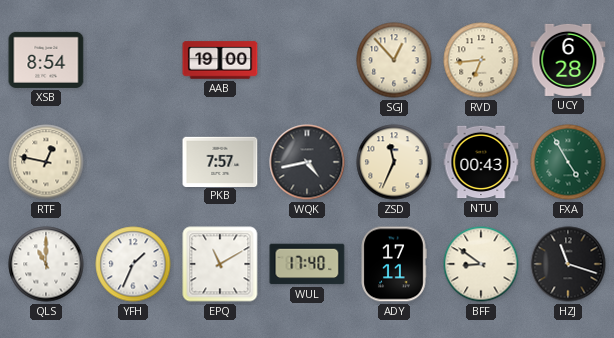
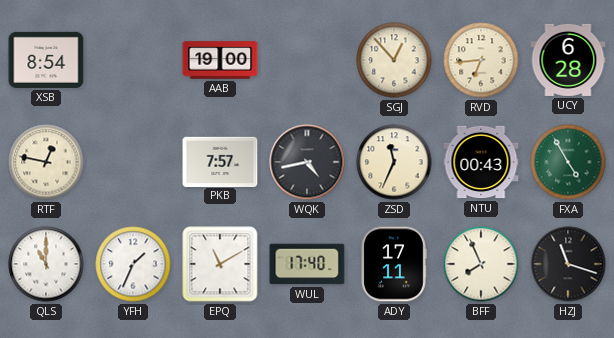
BFF: 8:51 -> 7:56 (481, 264)
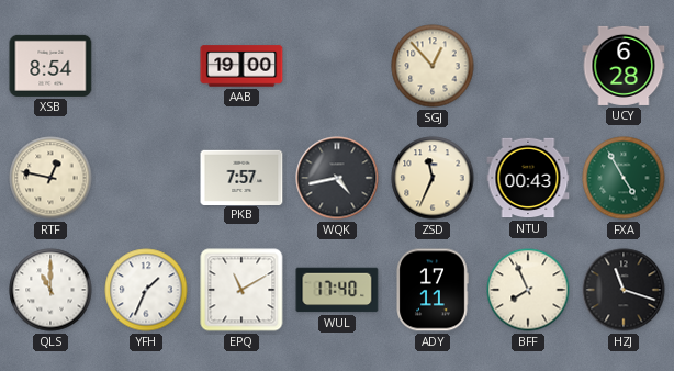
RVD: 6:44 -> none (481, 60)
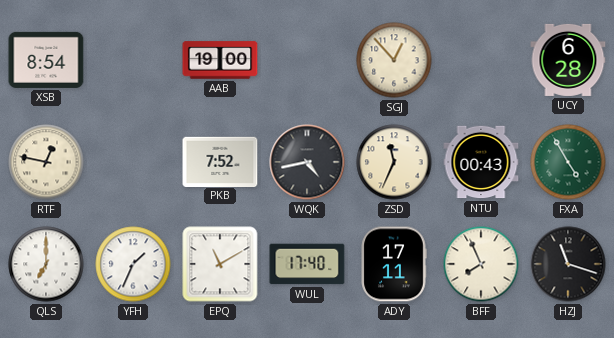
PKB: 7:57 -> 7:52 (220, 161)
QLS: 11:00 -> 7:00 (46, 264)
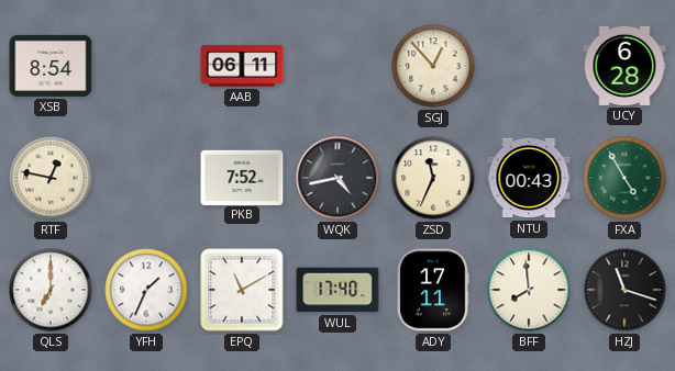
AAB: 19:00 -> 06:11 (242, 66)
BFF: 7:56 -> 7:59 (529, 290)
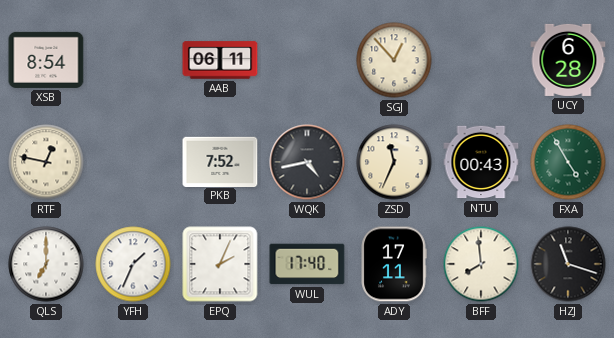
EPQ: 11:10 -> 2:04 (220, 264)
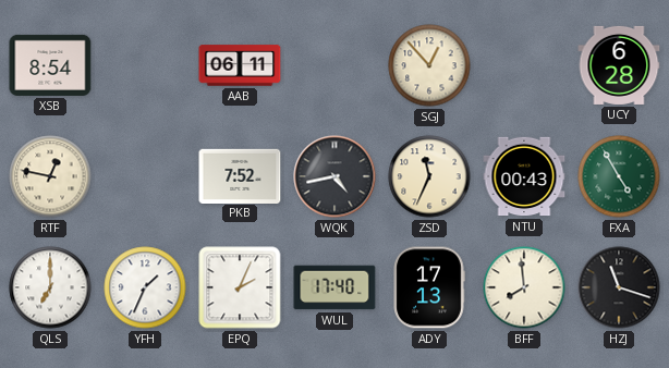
ADY: 17:11 -> 17:13 (429, 287)
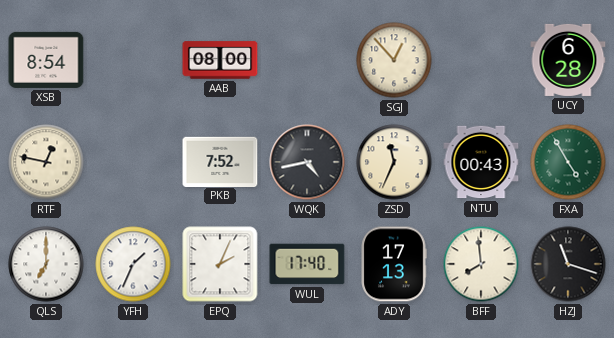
AAB: 06:11 -> 08:00 (220, 60)
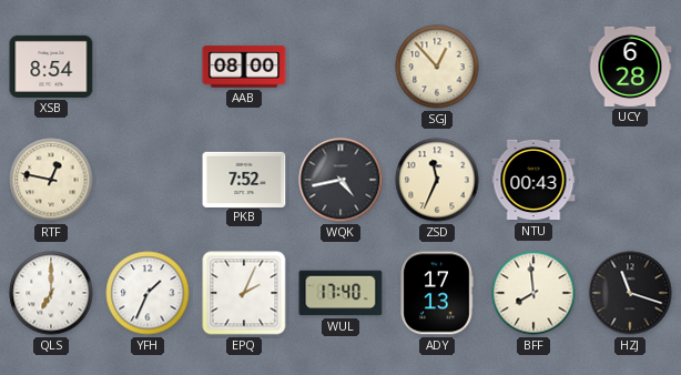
FXA: 4:55 -> none (568, 162)
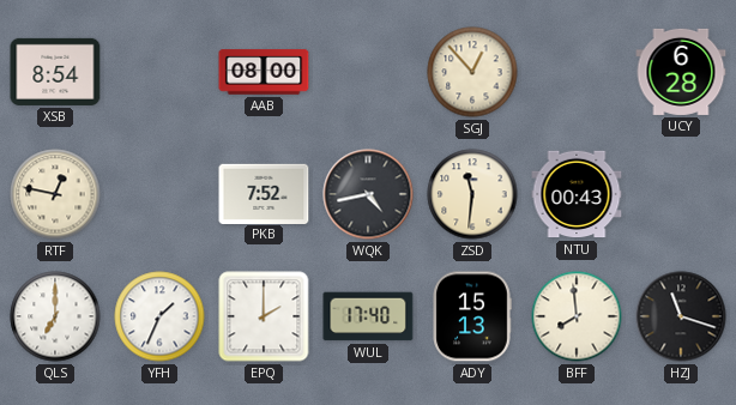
ZSD: 11:34 -> 11:31 (472, 194)
EPQ: 2:04 -> 2:00 (264, 316)
ADY: 17:13 -> 15:13 (472, 316)
